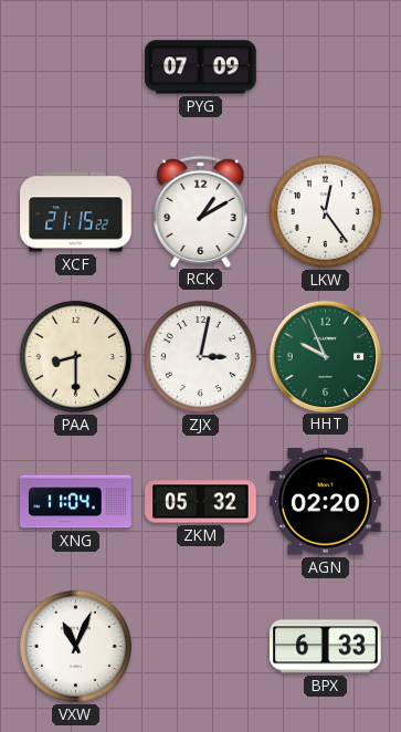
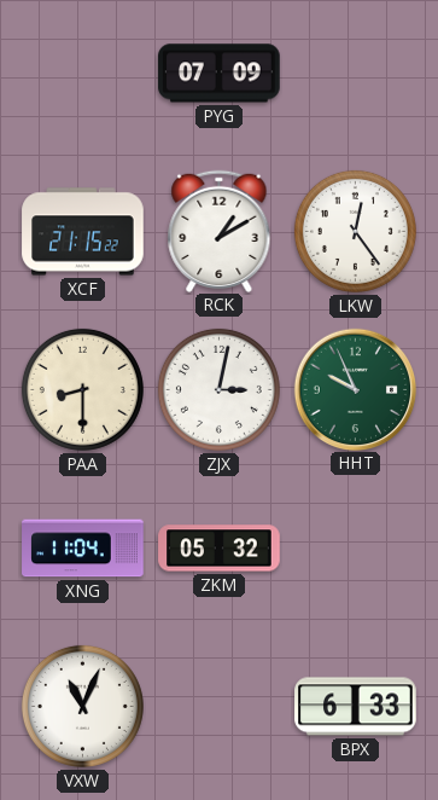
AGN: 02:20 -> none (326, 502)
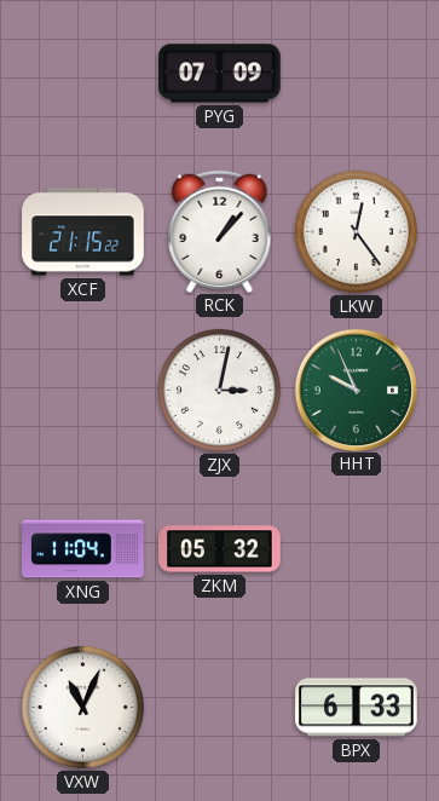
RCK: 1:10 -> 1:07 (220, 231)
PAA: 8:30 -> none (82, 389)
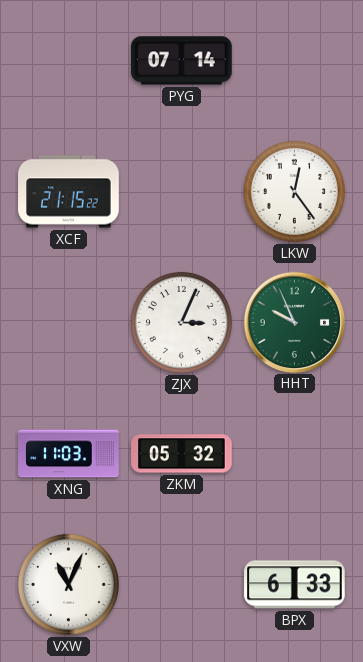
PYG: 07:09 -> 07:14 (182, 61)
RCK: 1:07 -> none (220, 231)
ZJX: 3:02 -> 3:04 (181, 322)
XNG: 11:04 -> 11:03 (69, 454)
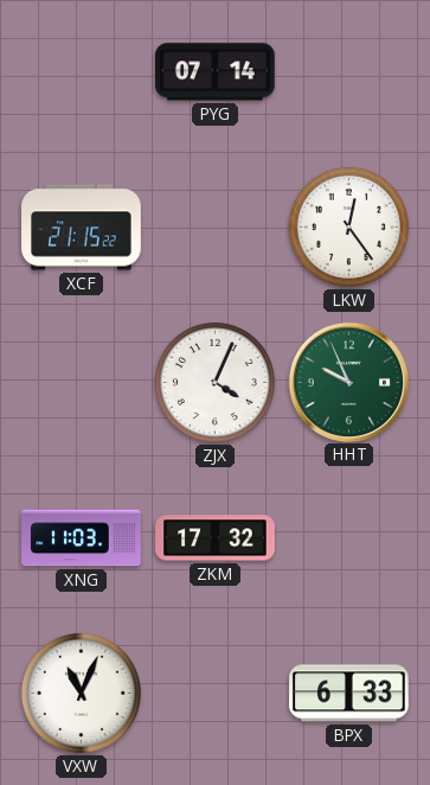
ZJX: 3:04 -> 4:04 (214, 382)
ZKM: 05:32 -> 17:32 (216, 538)
